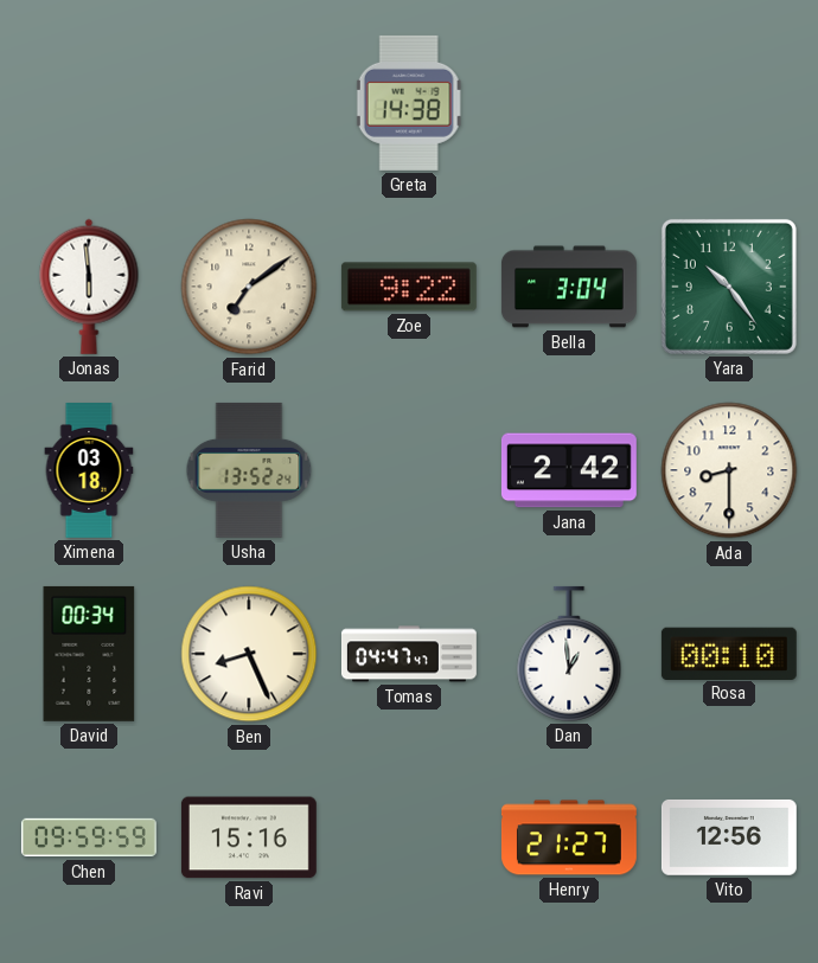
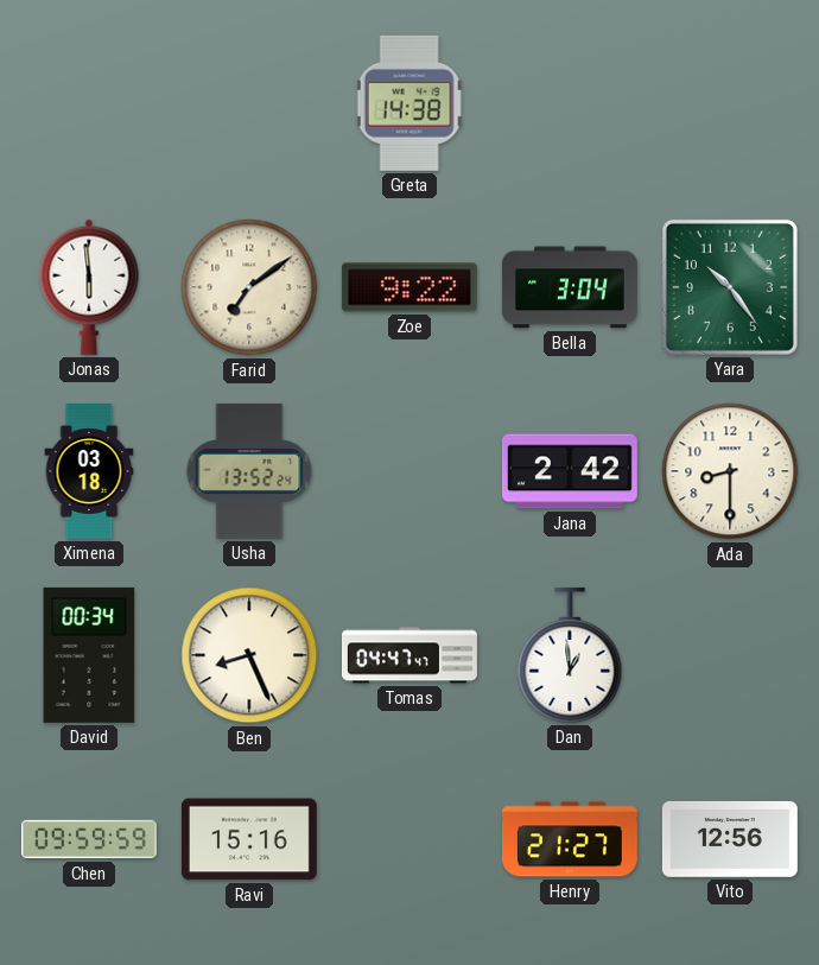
Rosa: 00:10 -> none (729, 653)
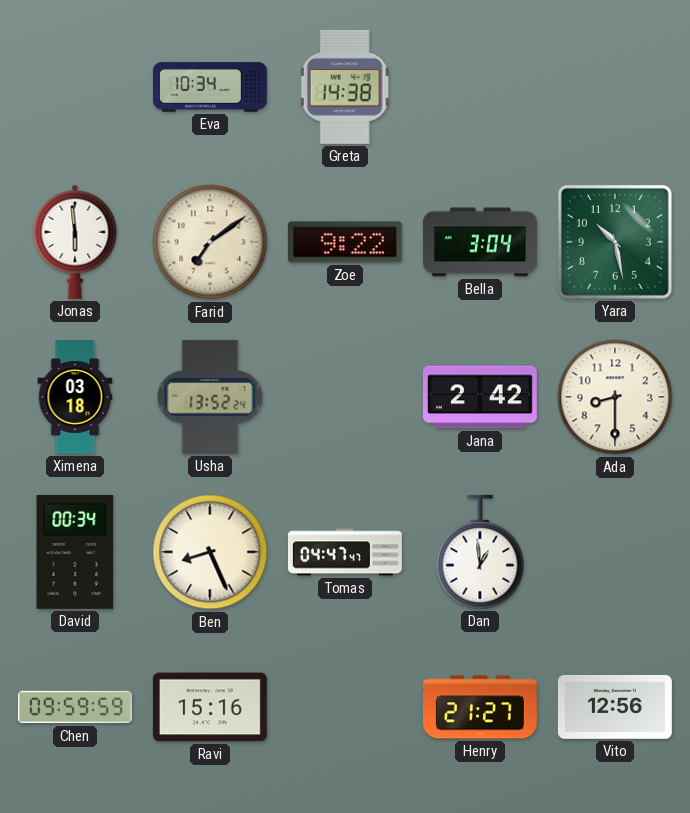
Eva: none -> 10:34 (210, 87)
Yara: 10:24 -> 10:28 (615, 242)
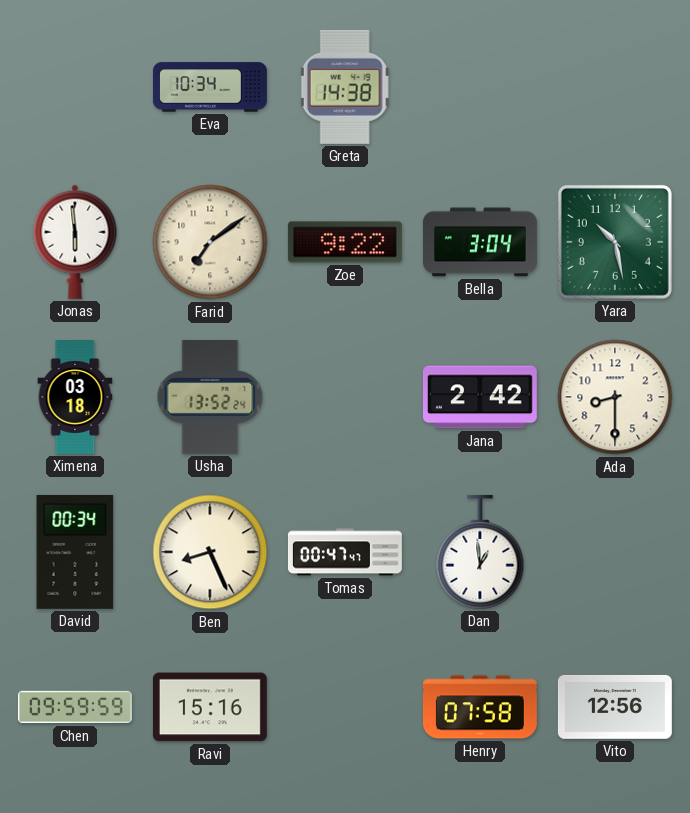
Tomas: 04:47 -> 00:47 (345, 552)
Henry: 21:27 -> 07:58 (480, 707)
